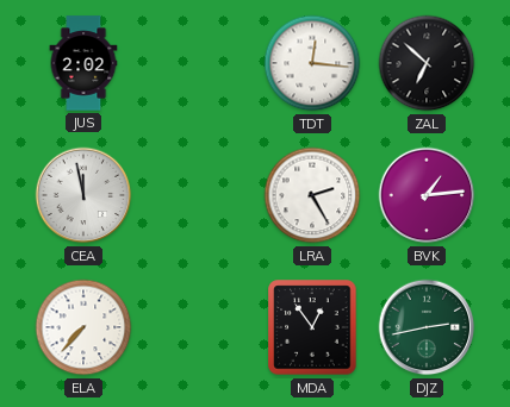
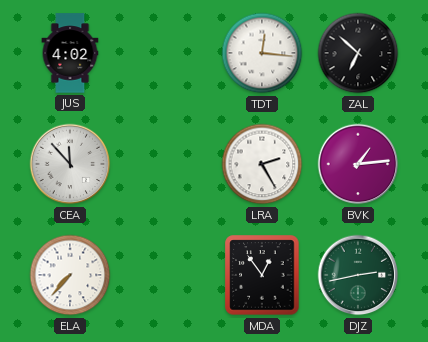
JUS: 2:02 -> 4:02 (70, 53)
CEA: 11:58 -> 11:53 (70, 164)
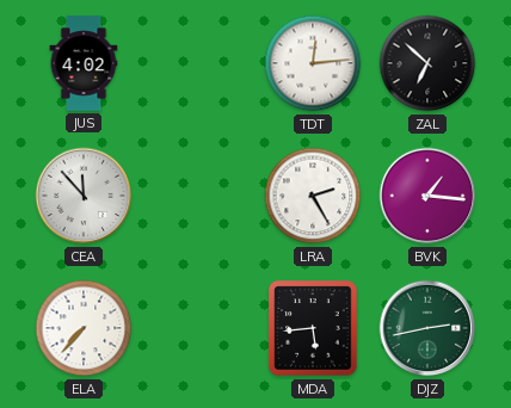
TDT: 12:16 -> 12:14 (313, 63)
BVK: 1:14 -> 1:16 (427, 196)
MDA: 12:54 -> 5:44 (313, 328)
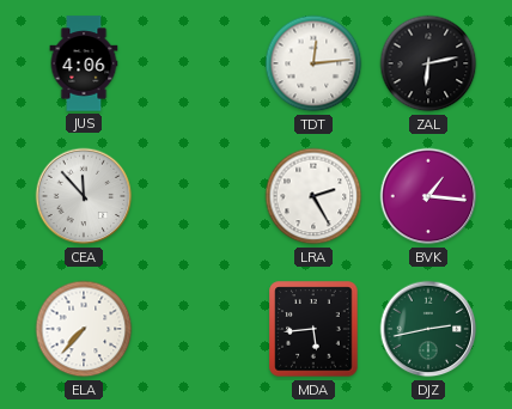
JUS: 4:02 -> 4:06 (84, 63)
ZAL: 6:52 -> 6:13 (428, 63)
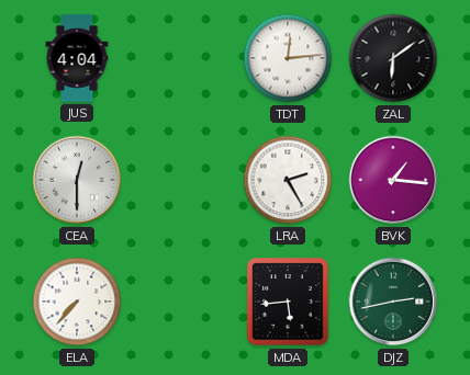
JUS: 4:06 -> 4:04 (77, 58)
ZAL: 6:13 -> 6:09 (393, 58)
CEA: 11:53 -> 12:30 (77, 180)
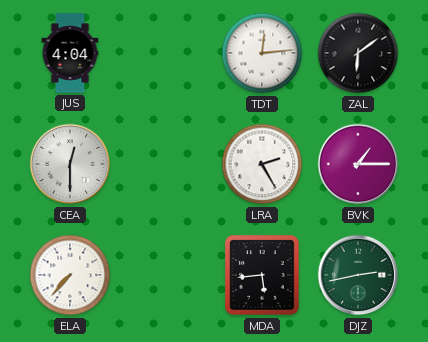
BVK: 1:16 -> 1:15 (358, 164)
